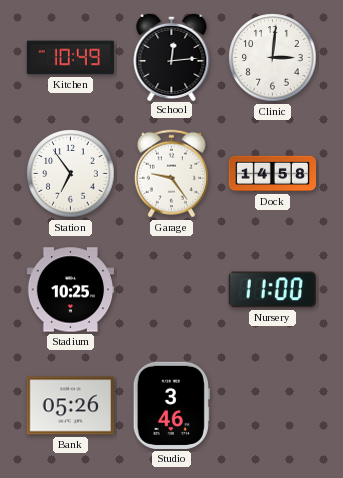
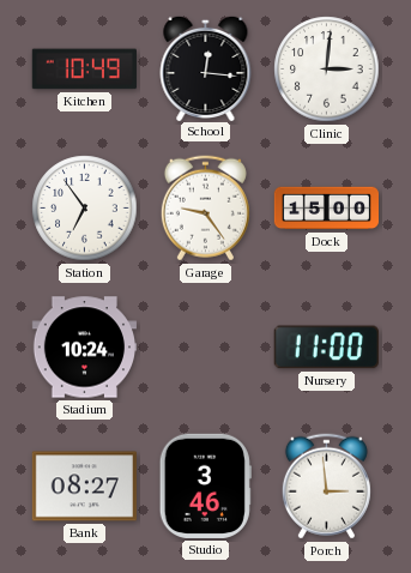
School: 12:14 -> 12:16 (206, 67)
Dock: 14:58 -> 15:00 (327, 209)
Stadium: 10:25 -> 10:24 (84, 348)
Bank: 05:26 -> 08:27 (84, 487)
Porch: none -> 2:59 (326, 487)
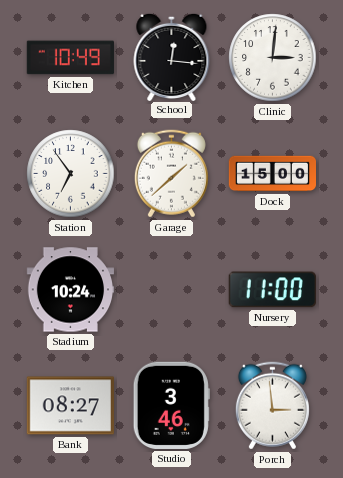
Garage: 9:24 -> 1:38 (171, 174)
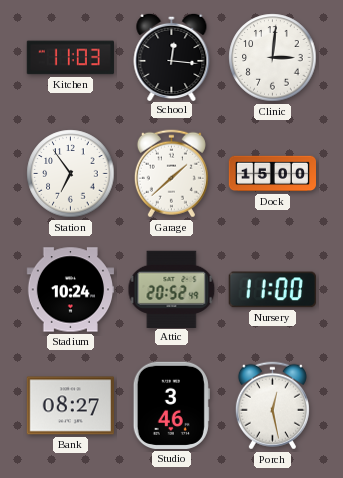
Kitchen: 10:49 -> 11:03 (70, 58)
Attic: none -> 20:52 (172, 289)
Porch: 2:59 -> 12:28 (272, 406)
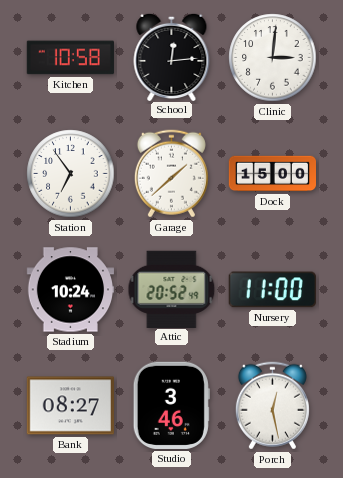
Kitchen: 11:03 -> 10:58 (70, 58)
School: 12:16 -> 12:14 (172, 56)
